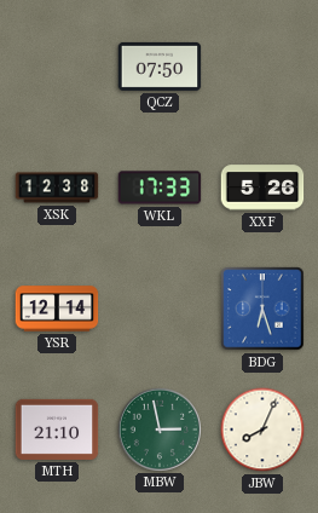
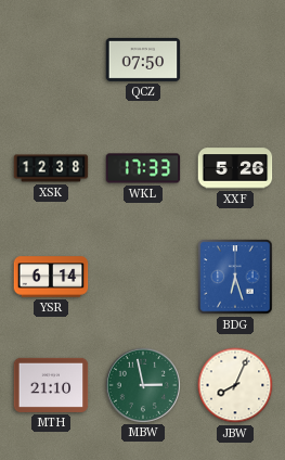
YSR: 12:14 -> 6:14 (51, 277)
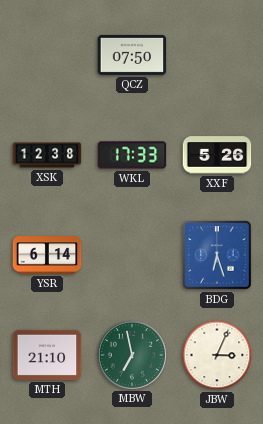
MBW: 2:58 -> 6:58 (131, 354)
JBW: 8:04 -> 3:04 (217, 355)
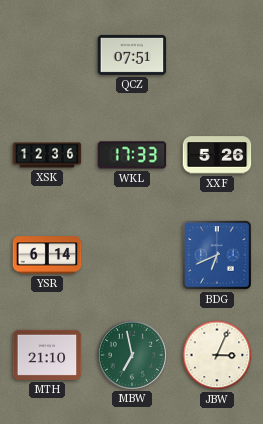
QCZ: 07:50 -> 07:51 (132, 55)
XSK: 12:38 -> 12:36 (47, 155)
BDG: 6:27 -> 6:41 (217, 255)
